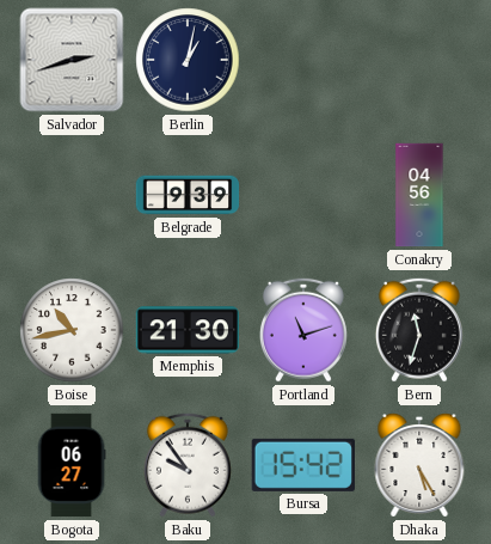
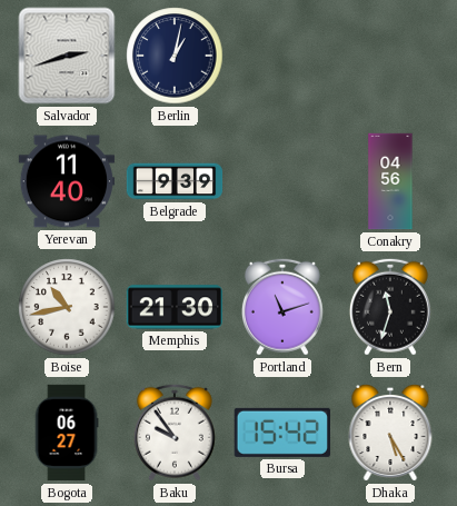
Yerevan: none -> 11:40 (66, 181)
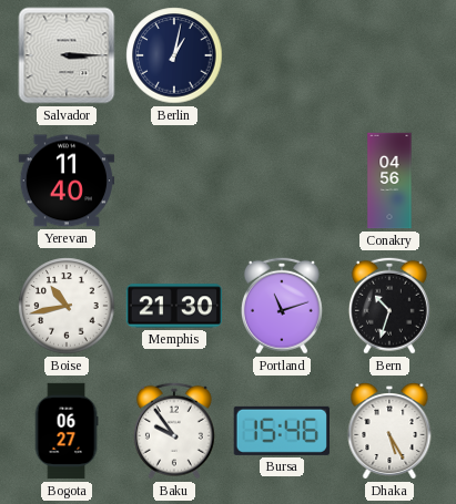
Salvador: 2:42 -> 3:15 (67, 55)
Belgrade: 9:39 -> none (175, 181)
Bern: 11:33 -> 10:33 (389, 306)
Bursa: 15:42 -> 15:46 (282, 431)
